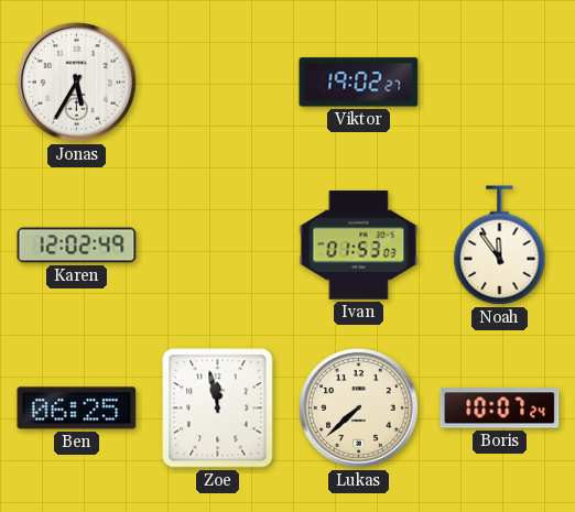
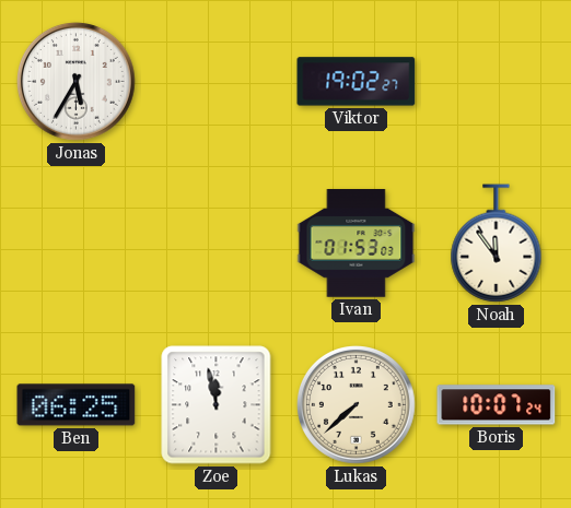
Karen: 12:02 -> none (77, 246)
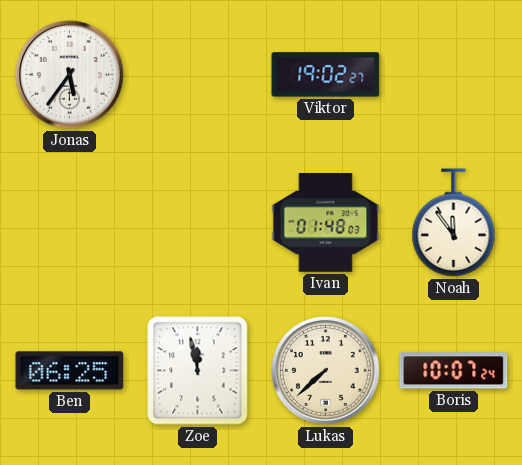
Jonas: 5:35 -> 5:36 (70, 75)
Ivan: 01:53 -> 01:48 (326, 223)
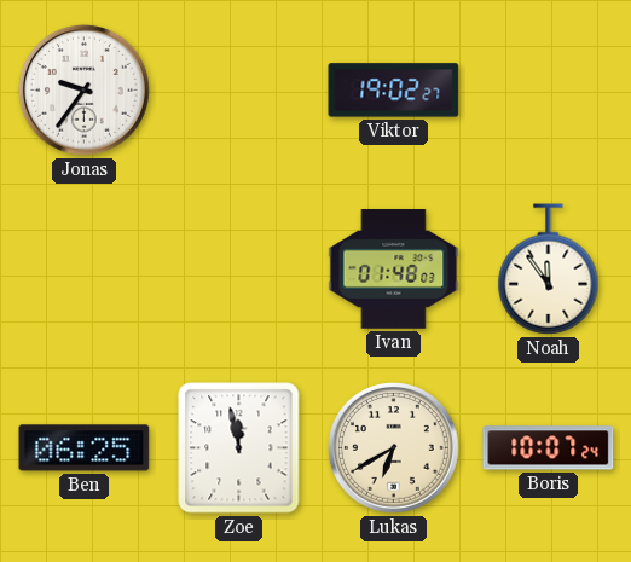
Jonas: 5:36 -> 9:36 (85, 91)
Lukas: 7:38 -> 6:40 (394, 448)
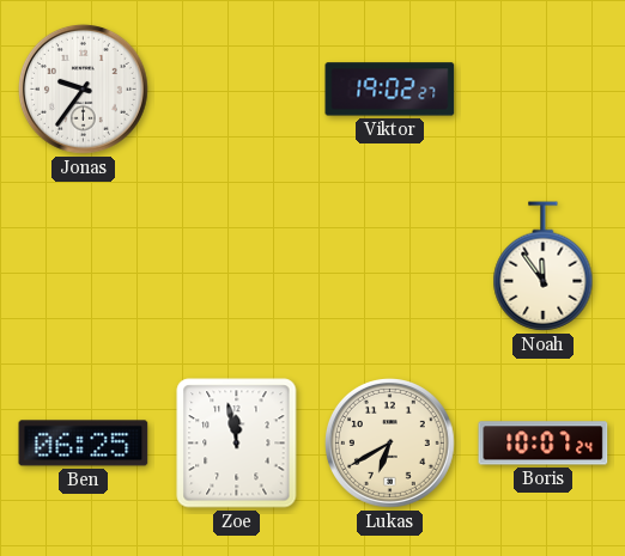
Ivan: 01:48 -> none (394, 270)
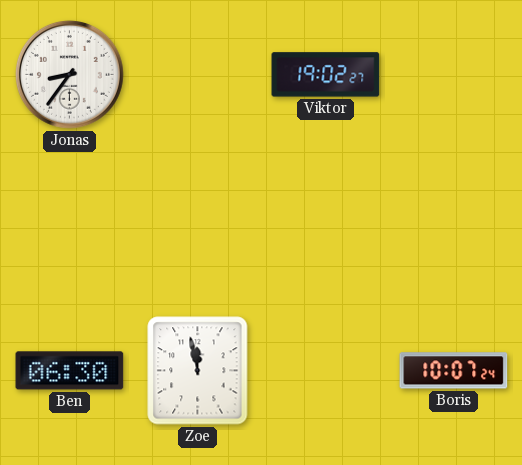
Jonas: 9:36 -> 8:36 (70, 75)
Noah: 11:54 -> none (544, 267)
Ben: 06:25 -> 06:30 (70, 371)
Lukas: 6:40 -> none (390, 444)
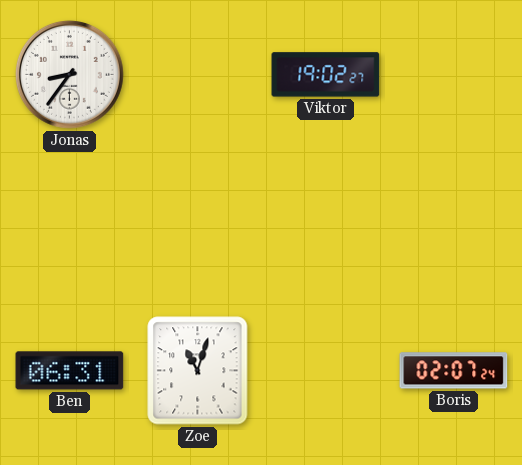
Ben: 06:30 -> 06:31 (70, 371)
Zoe: 11:58 -> 11:03 (198, 371)
Boris: 10:07 -> 02:07 (454, 371)
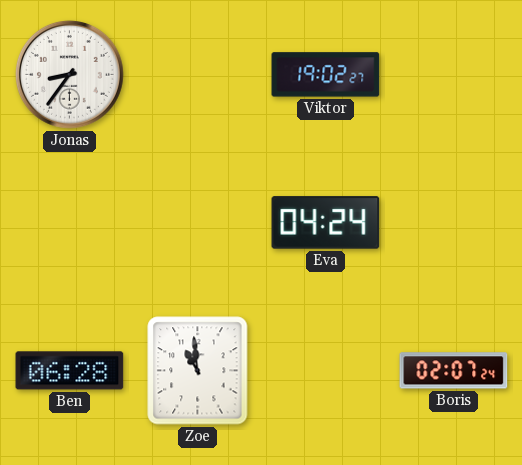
Eva: none -> 04:24 (326, 223)
Ben: 06:31 -> 06:28 (70, 371)
Zoe: 11:03 -> 10:59 (198, 371)
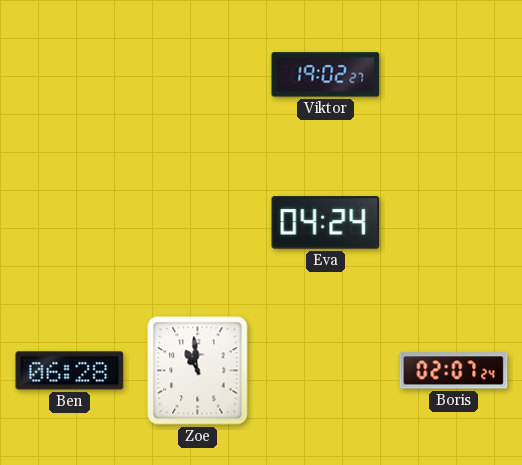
Jonas: 8:36 -> none (70, 75)
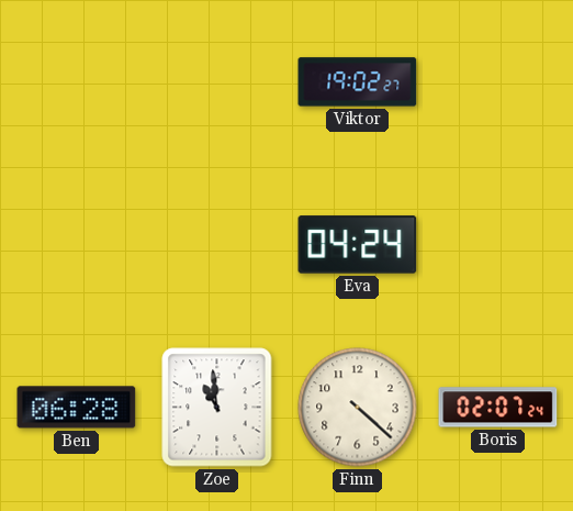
Finn: none -> 4:22 (358, 408)
